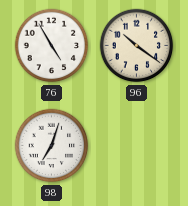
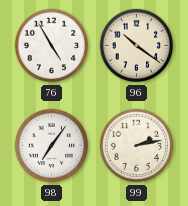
98: 7:03 -> 7:06 (52, 146)
99: none -> 2:13 (137, 146)
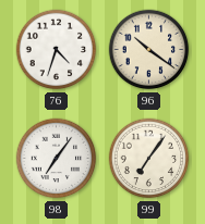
76: 4:55 -> 4:33 (57, 50)
99: 2:13 -> 7:06 (149, 159)
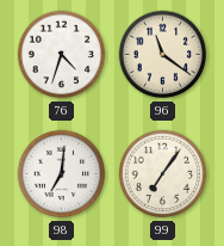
96: 10:21 -> 11:21 (163, 55)
98: 7:06 -> 7:01 (62, 174)
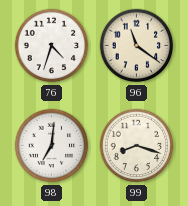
99: 7:06 -> 8:18 (137, 146)
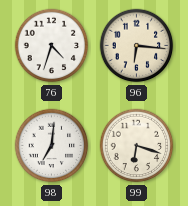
96: 11:21 -> 6:16 (137, 46)
99: 8:18 -> 6:18 (137, 146)
